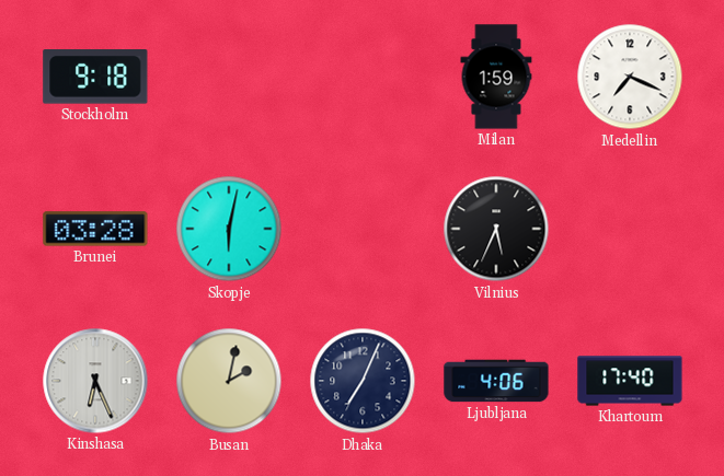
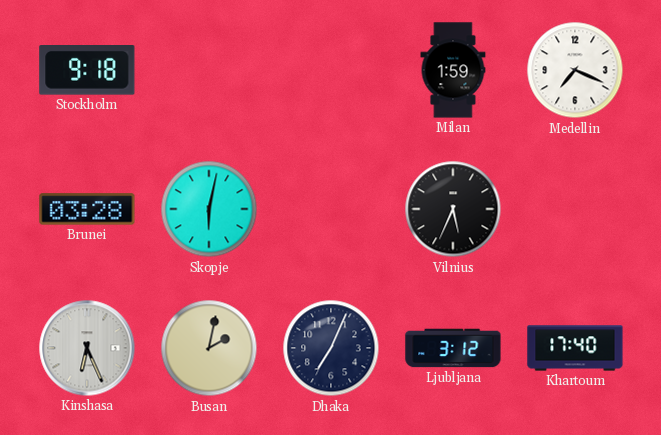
Ljubljana: 4:06 -> 3:12 (453, 348)
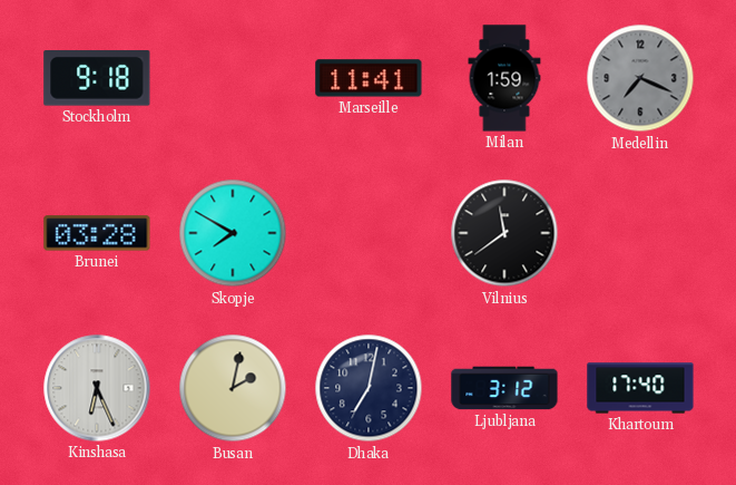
Marseille: none -> 11:41 (369, 78)
Medellin dial: white -> grey (640, 78)
Skopje: 6:02 -> 7:50 (233, 233)
Vilnius: 5:34 -> 11:39 (504, 233)
Dhaka: 7:04 -> 7:02 (369, 388)
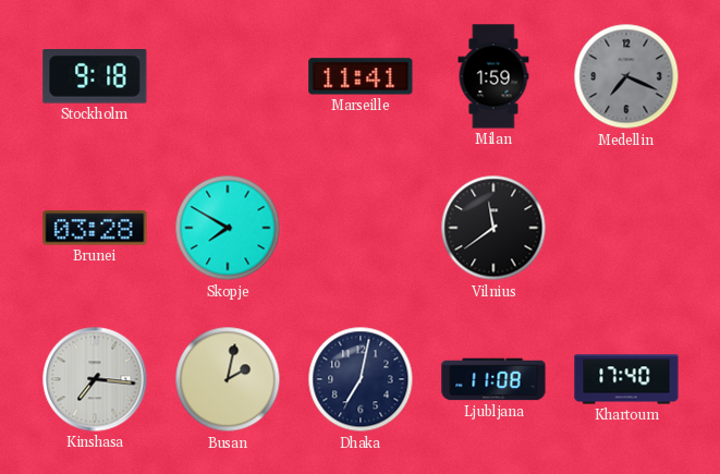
Kinshasa: 6:26 -> 7:16 (95, 379)
Ljubljana: 3:12 -> 11:08 (493, 379)
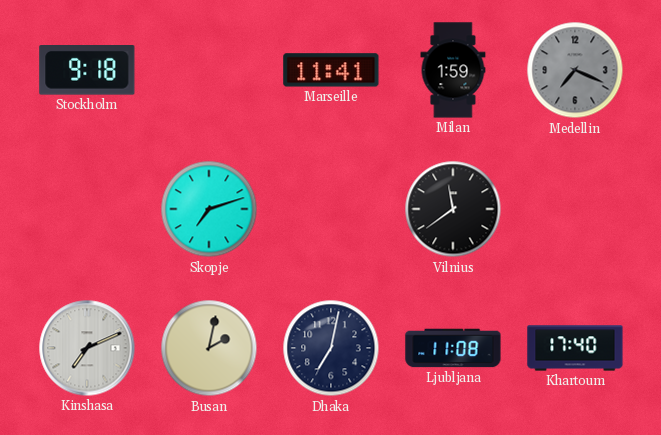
Brunei: 03:28 -> none (95, 228)
Skopje: 7:50 -> 7:12 (209, 209)
Kinshasa: 7:16 -> 7:11 (87, 348)
